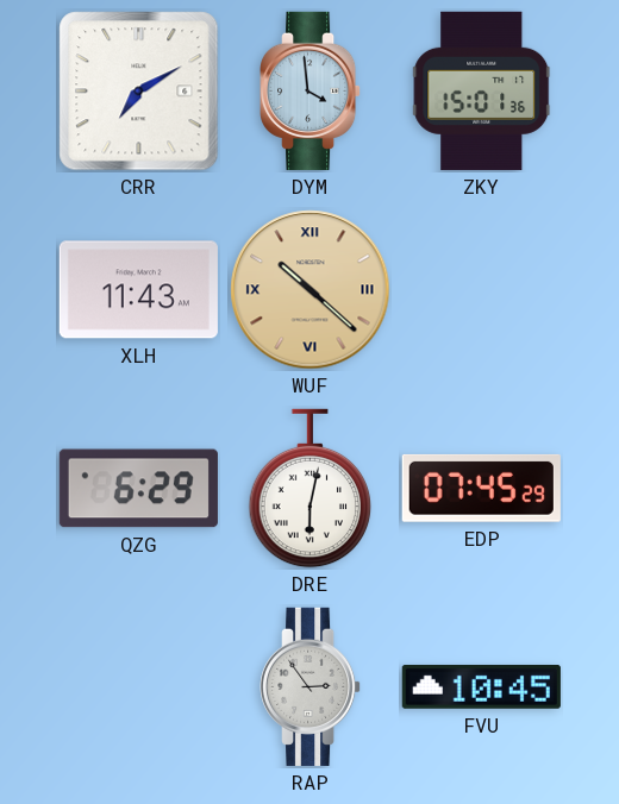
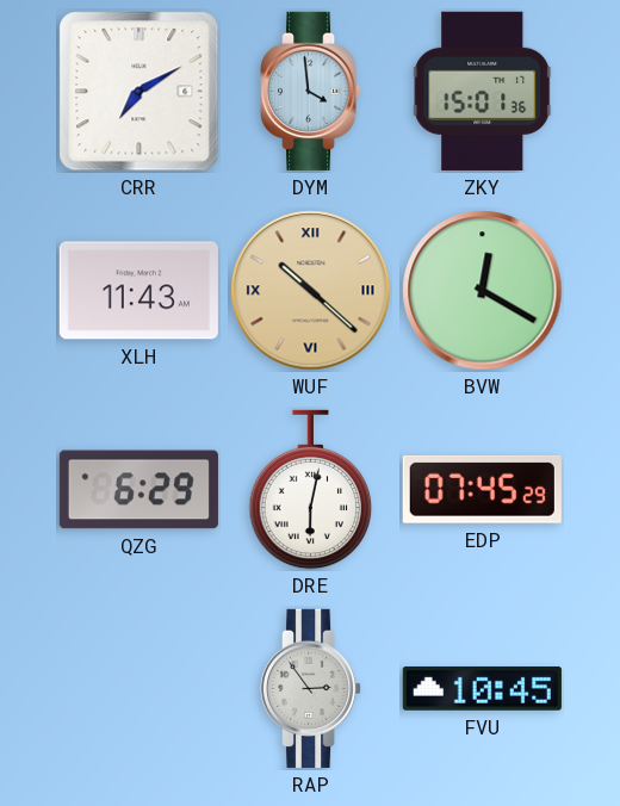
BVW: none -> 12:20 (483, 291)
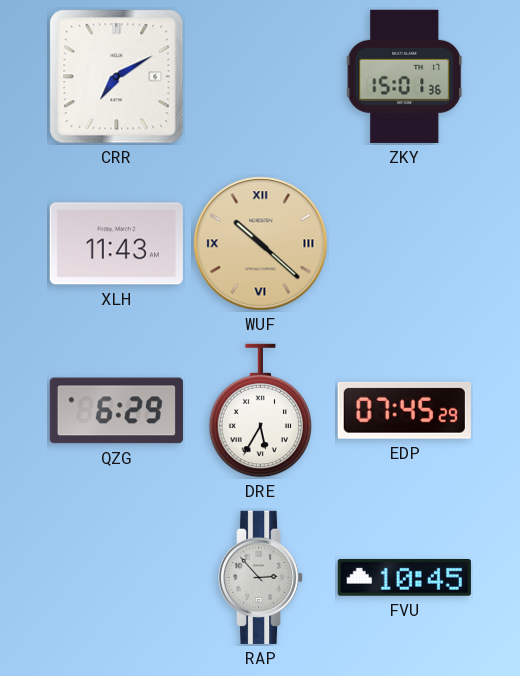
DYM: 3:59 -> none (312, 91)
BVW: 12:20 -> none (483, 291)
DRE: 6:02 -> 5:35 (261, 411)
RAP: 2:54 -> 2:53 (262, 577)
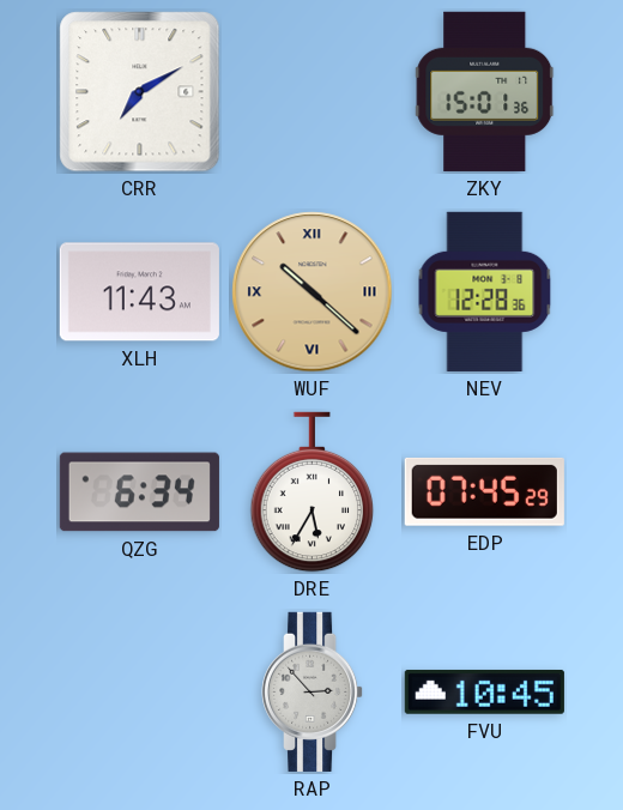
NEV: none -> 12:28 (485, 291)
QZG: 6:29 -> 6:34 (139, 492)
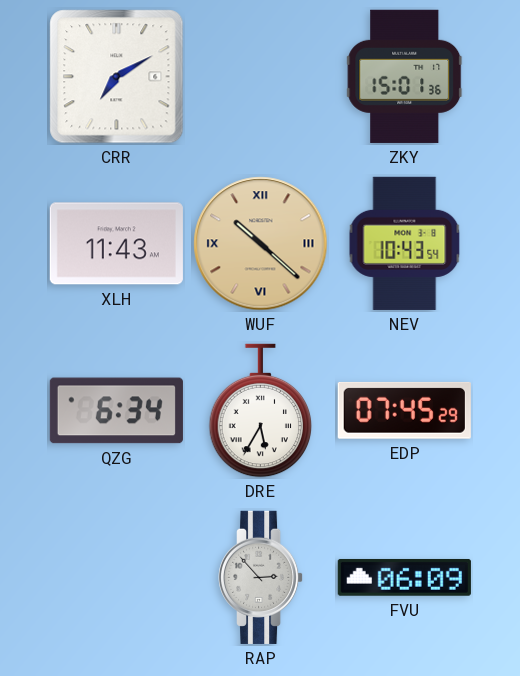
NEV: 12:28 -> 10:43 (405, 243)
FVU: 10:45 -> 06:09 (404, 577)
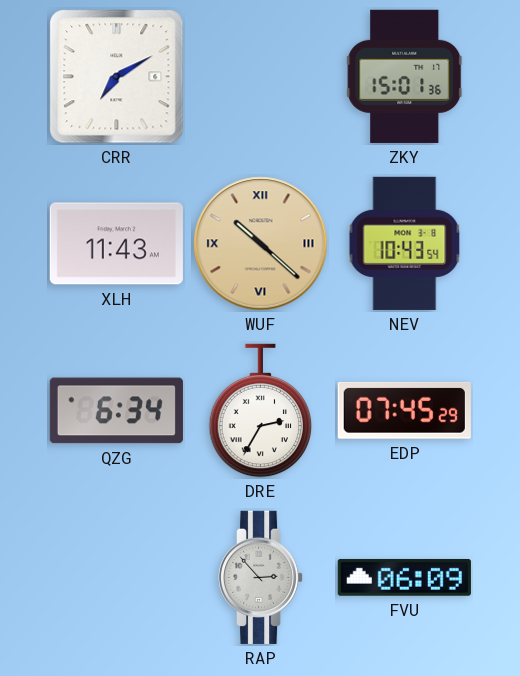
DRE: 5:35 -> 2:35 (261, 411)
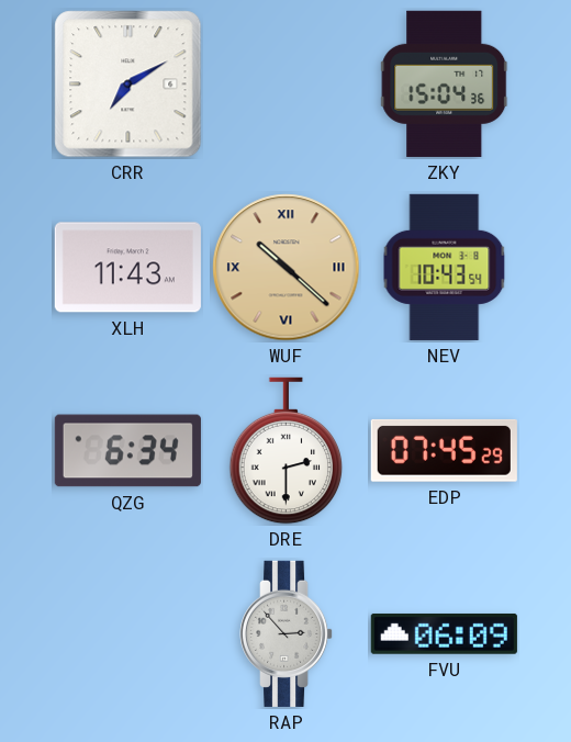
ZKY: 15:01 -> 15:04 (445, 83)
DRE: 2:35 -> 2:30 (287, 451)
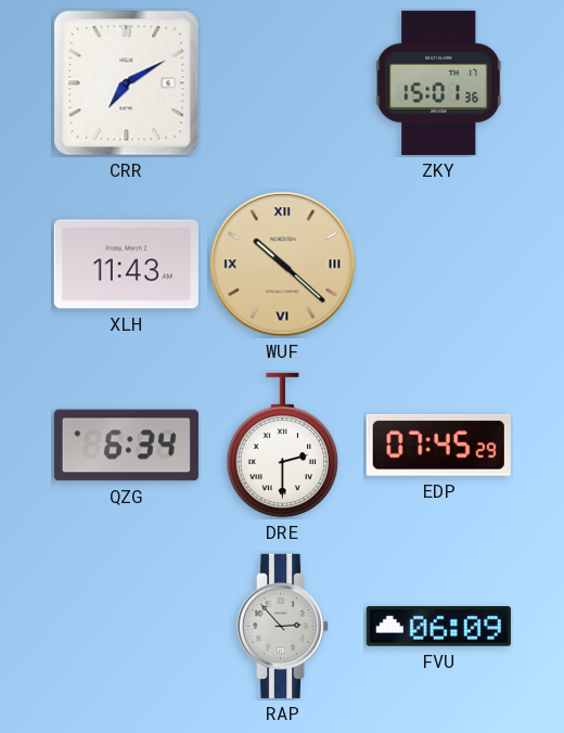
ZKY: 15:04 -> 15:01 (439, 82)
NEV: 10:43 -> none (445, 267)
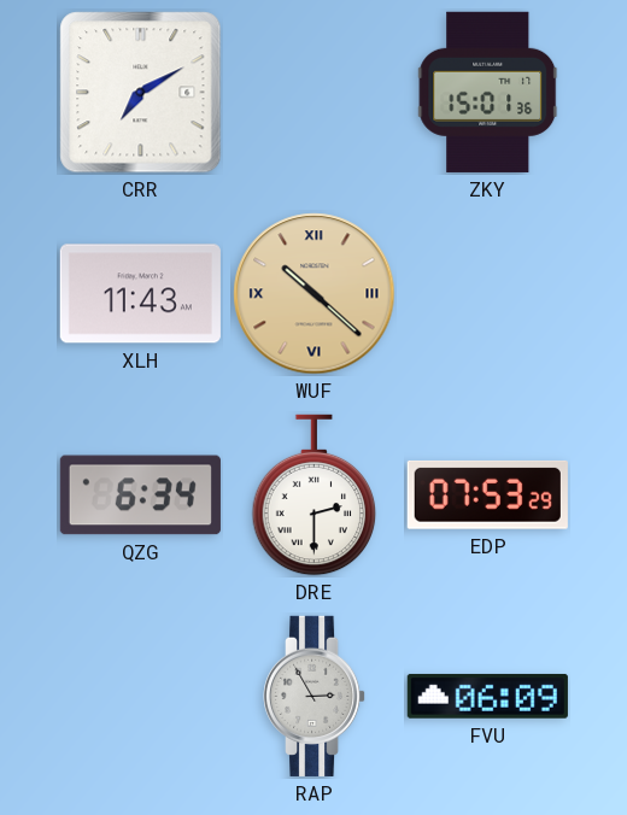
EDP: 07:45 -> 07:53 (487, 494)
RAP: 2:53 -> 2:55 (316, 696)
